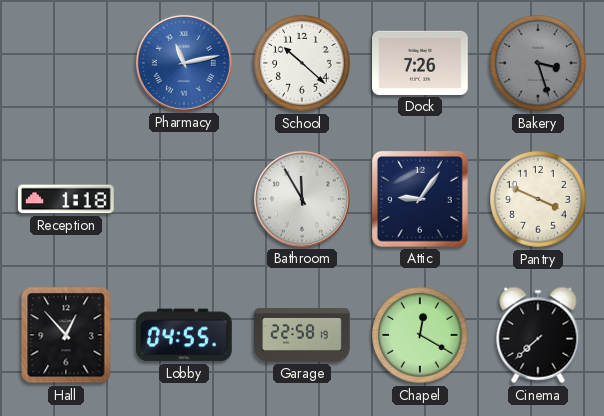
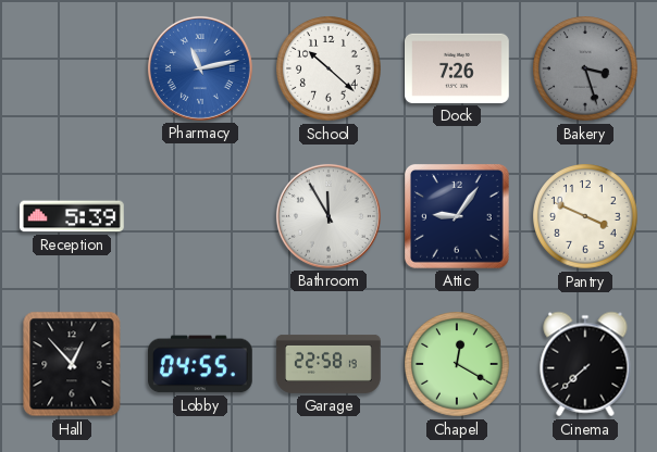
Reception: 1:18 -> 5:39 (73, 216)
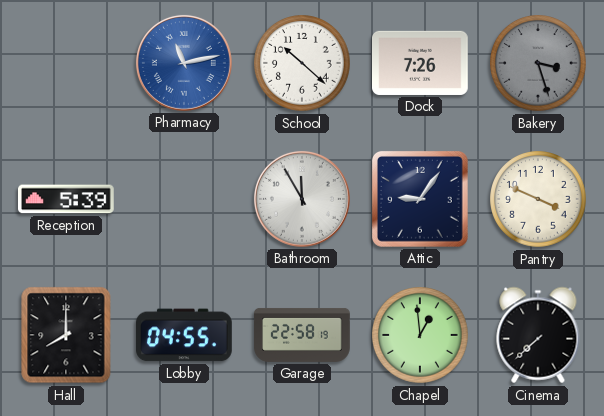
Hall: 12:53 -> 8:00 (66, 335)
Chapel: 12:20 -> 12:59 (420, 335)
